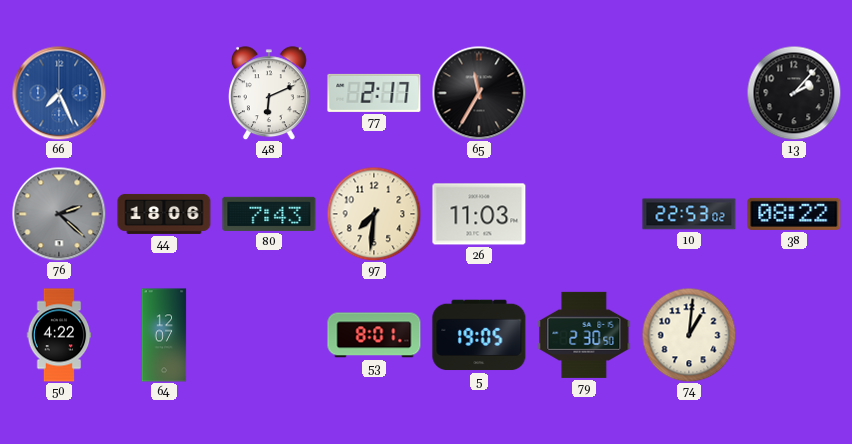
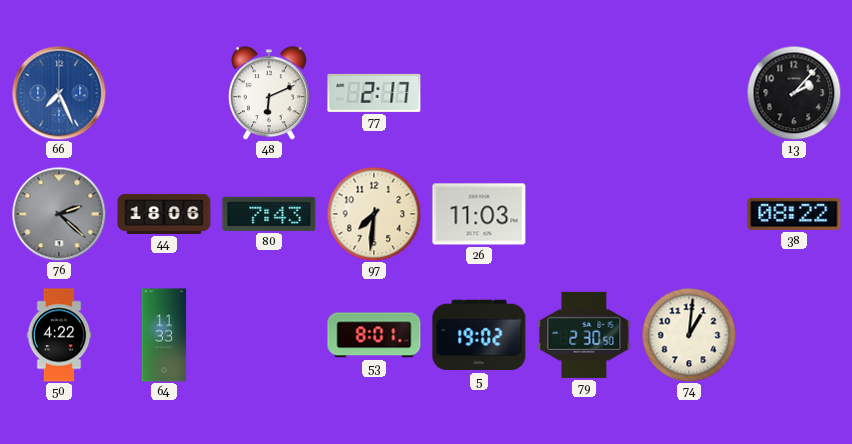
65: 11:35 -> none (479, 93)
10: 22:53 -> none (689, 214)
64: 12:07 -> 11:33 (164, 335)
5: 19:05 -> 19:02 (479, 335)
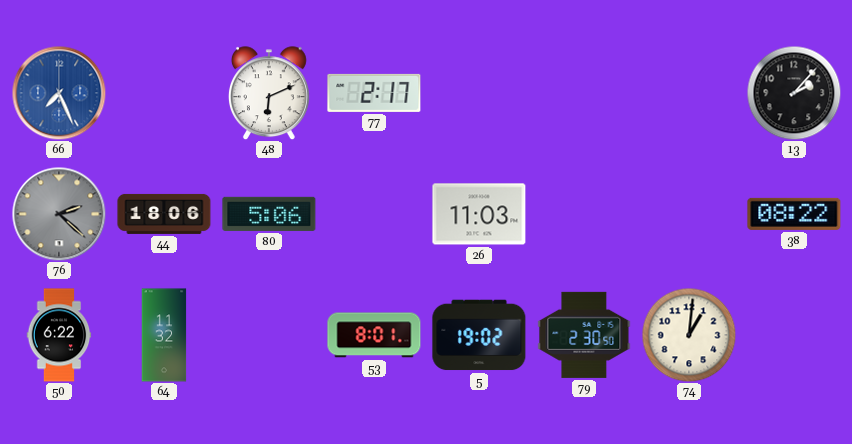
80: 7:43 -> 5:06 (269, 214)
97: 7:31 -> none (374, 214)
50: 4:22 -> 6:22 (59, 335)
64: 11:33 -> 11:32 (164, 335)
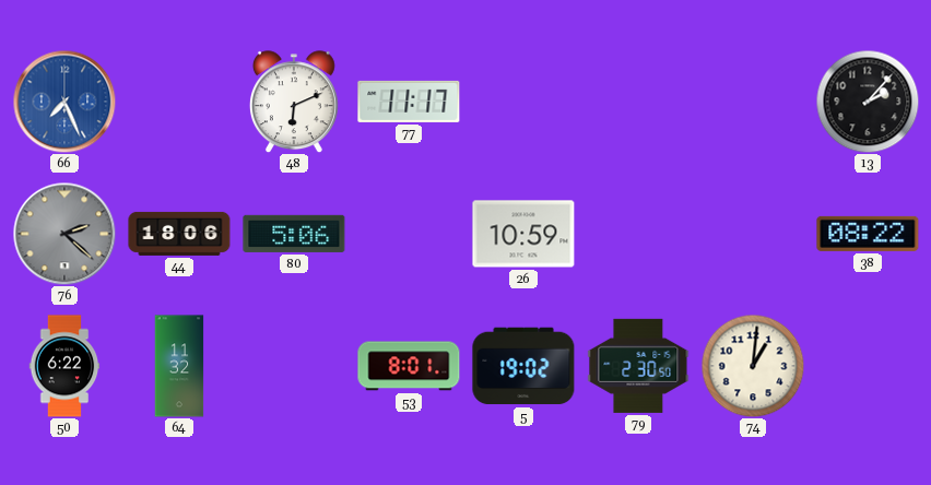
77: 2:17 -> 11:17 (409, 102)
26: 11:03 -> 10:59 (523, 234)
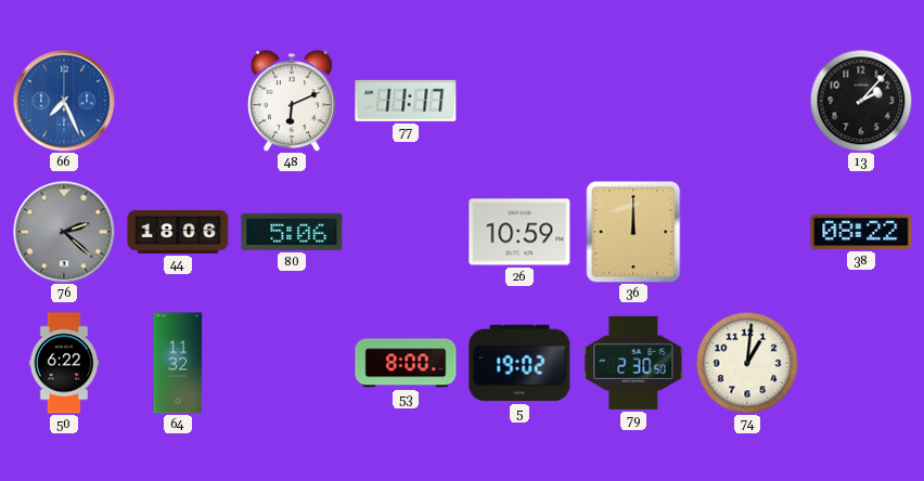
36: none -> 12:00 (633, 232)
53: 8:01 -> 8:00 (406, 363)
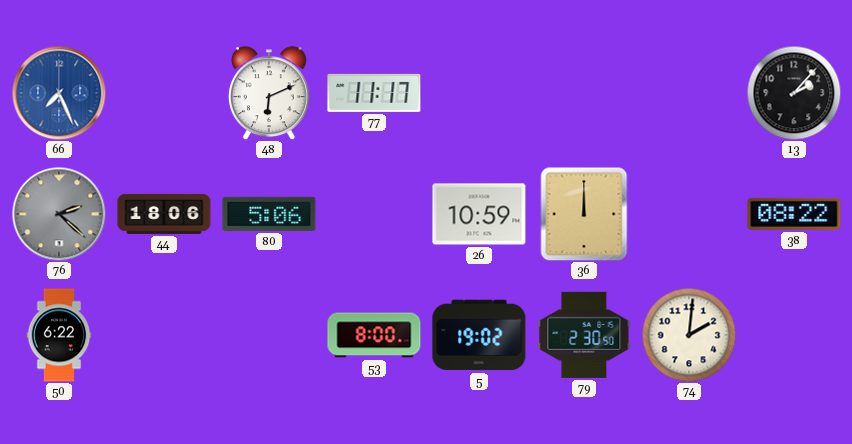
64: 11:32 -> none (178, 363)
74: 1:01 -> 2:01 (689, 335)
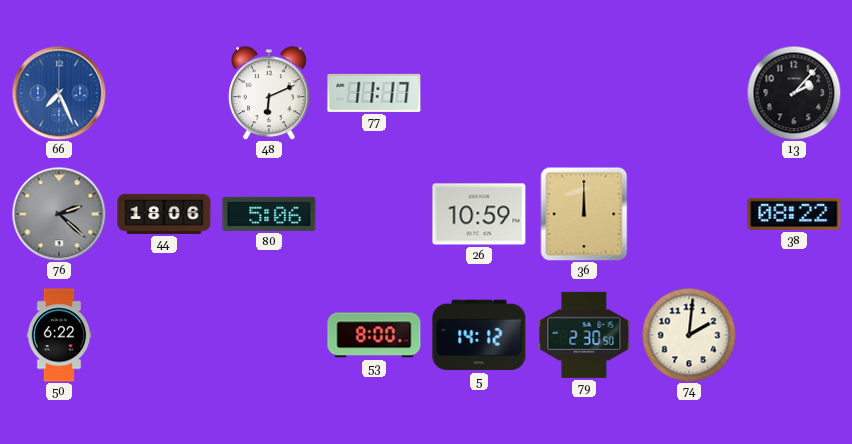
5: 19:02 -> 14:12 (479, 335)
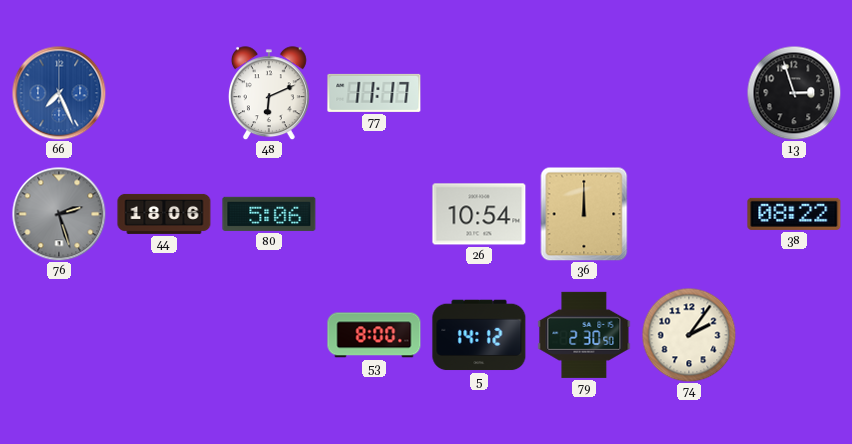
13: 2:07 -> 2:57 (794, 93)
76: 2:22 -> 2:27 (59, 214)
26: 10:59 -> 10:54 (479, 214)
50: 6:22 -> none (59, 335)
74: 2:01 -> 2:06 (689, 335)
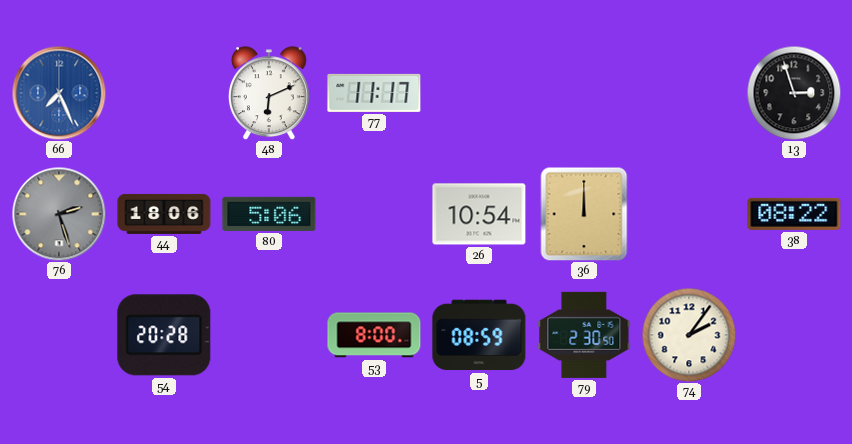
54: none -> 20:28 (164, 335)
5: 14:12 -> 08:59 (479, 335)
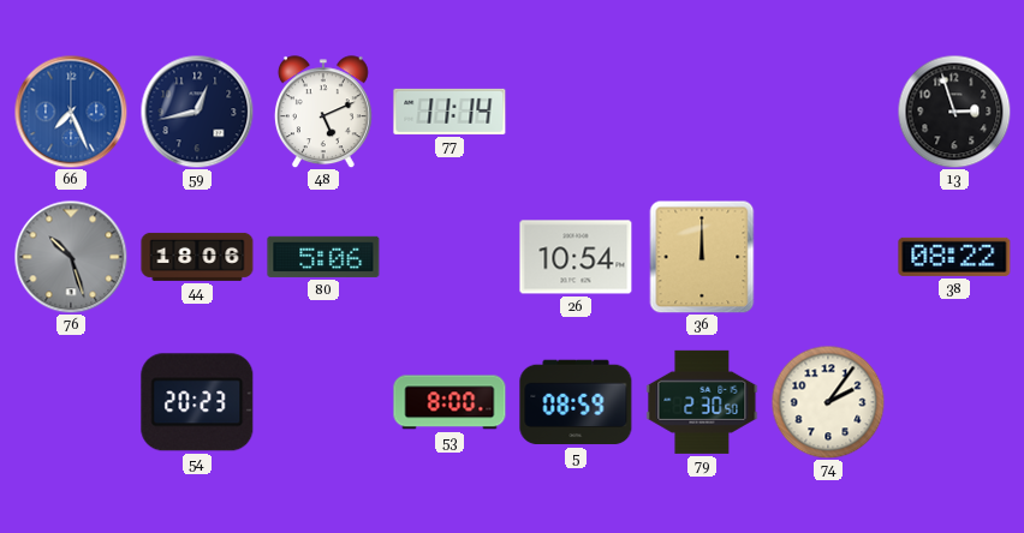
59: none -> 12:43 (197, 112)
48: 6:11 -> 5:11 (323, 112)
77: 11:17 -> 11:14 (450, 112)
76: 2:27 -> 10:27 (71, 257)
54: 20:28 -> 20:23 (197, 402)
